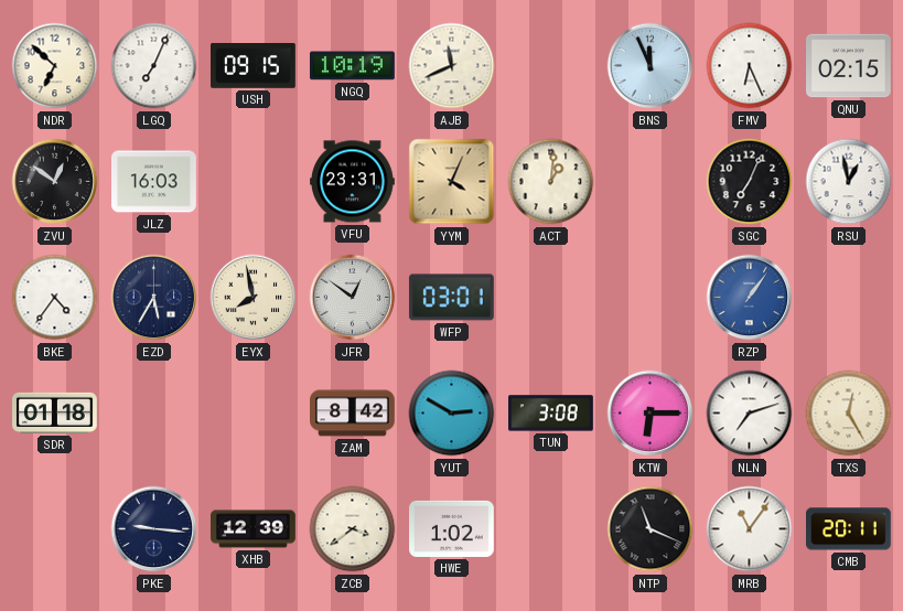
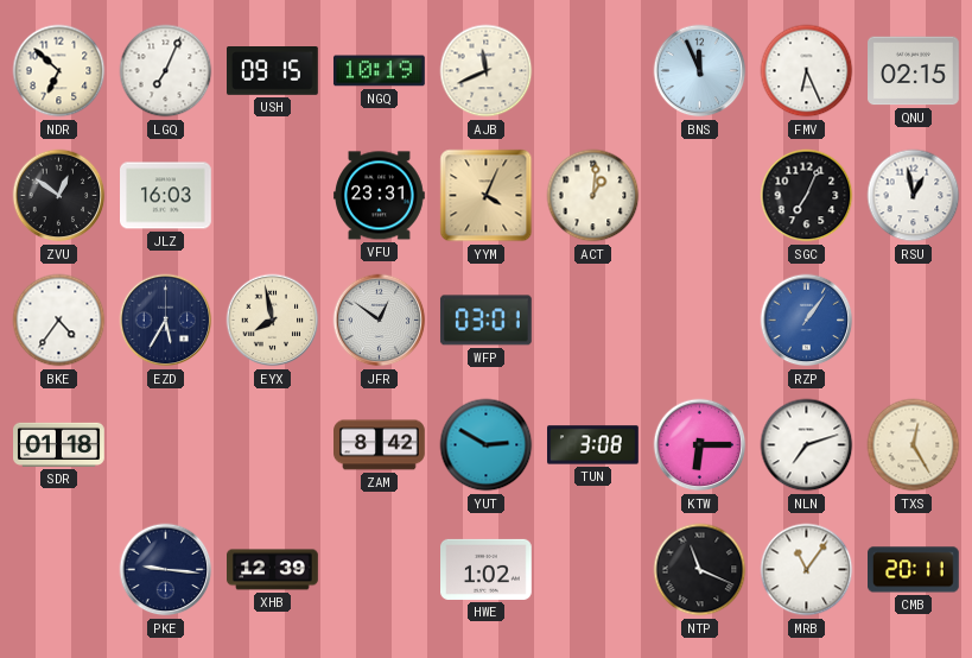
ZCB: 3:39 -> none (353, 529)
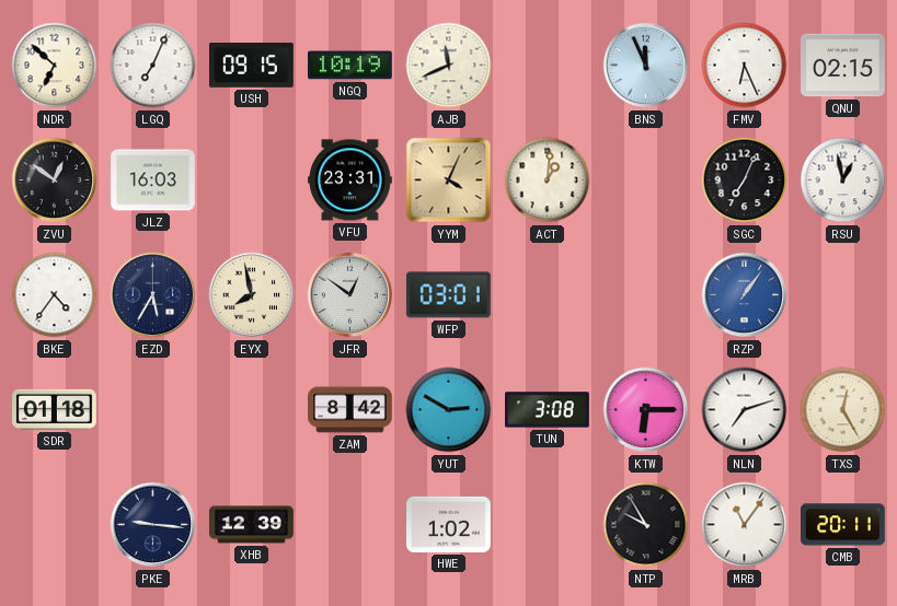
NTP: 11:19 -> 9:55 (646, 525)
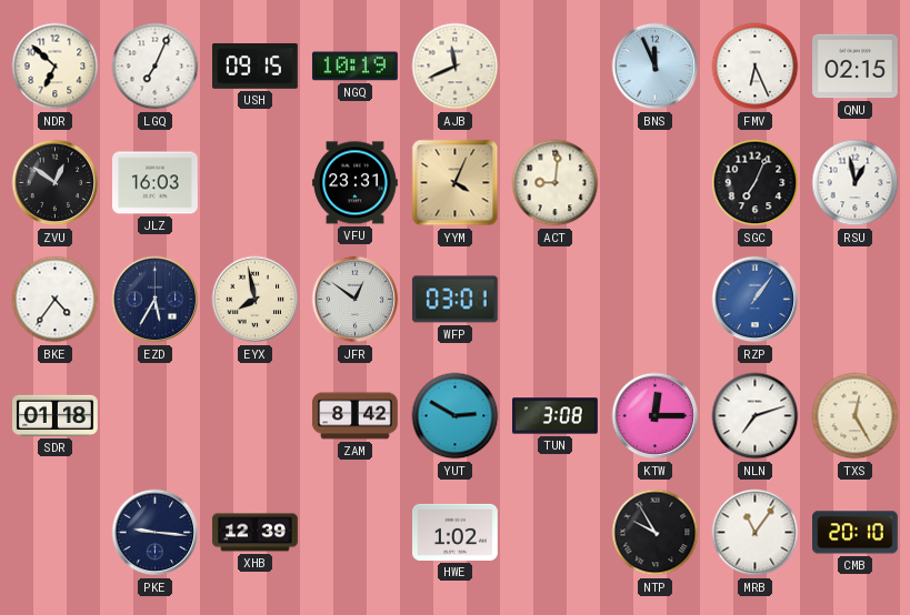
ACT: 1:01 -> 9:01 (556, 183)
KTW: 6:15 -> 12:15 (656, 416)
CMB: 20:11 -> 20:10 (856, 533)
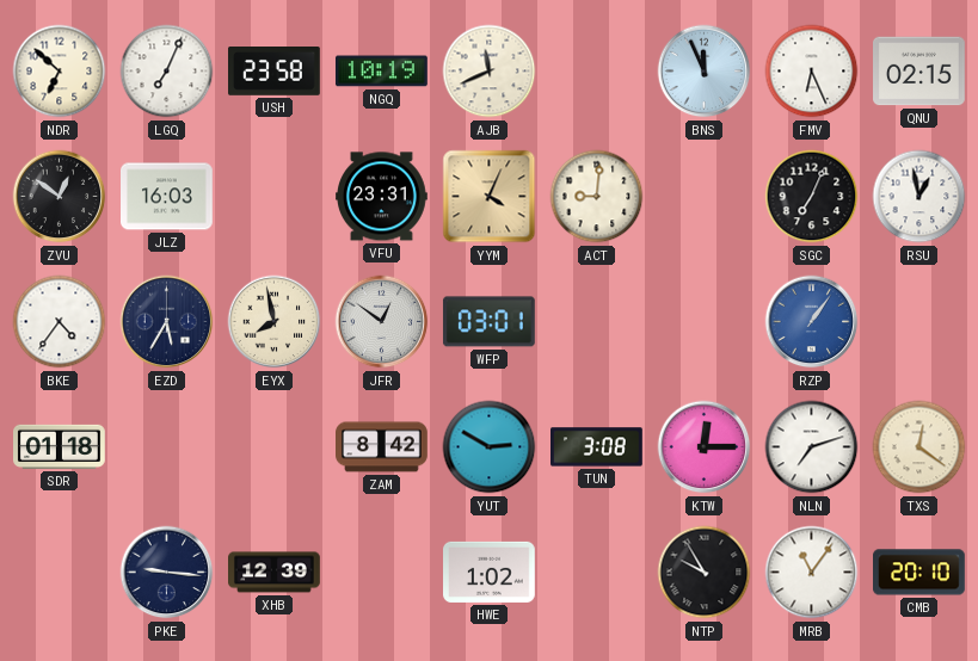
USH: 09:15 -> 23:58 (275, 72)
TXS: 12:25 -> 12:21 (919, 447)
